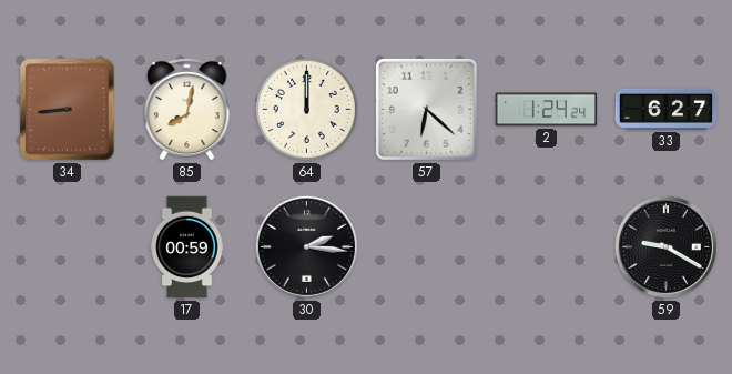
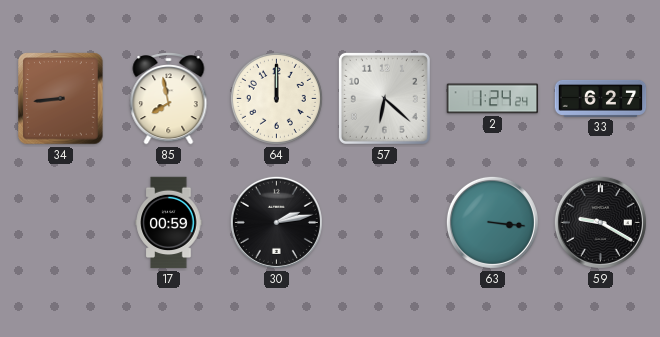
85: 8:02 -> 7:58 (169, 99)
30: 2:16 -> 2:13 (276, 222)
63: none -> 3:16 (492, 222)
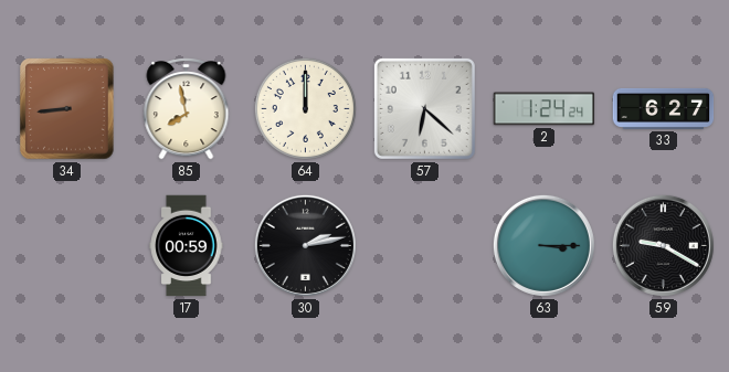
63: 3:16 -> 3:15 (543, 245)
